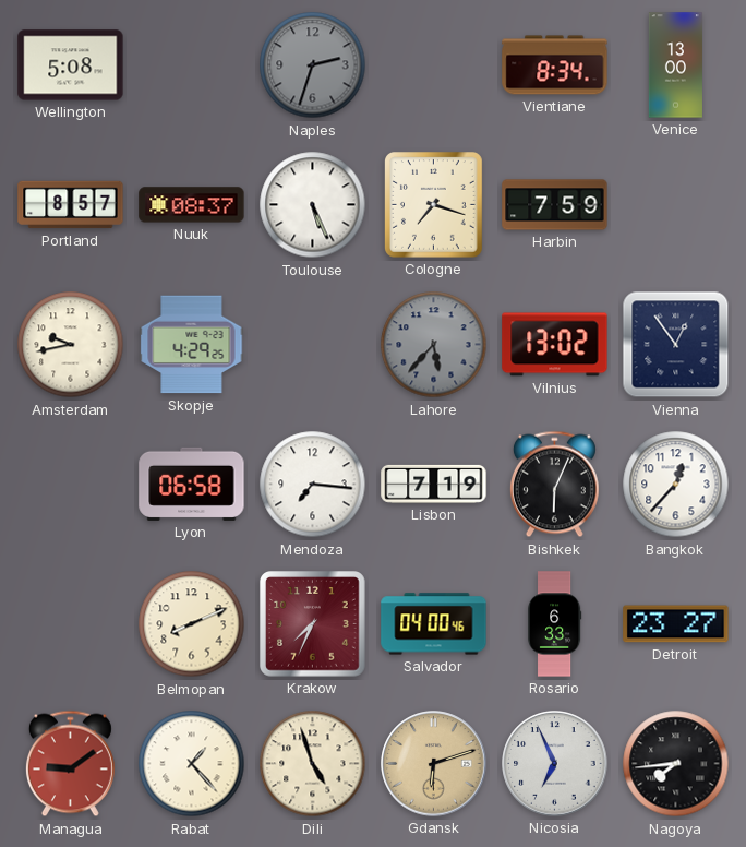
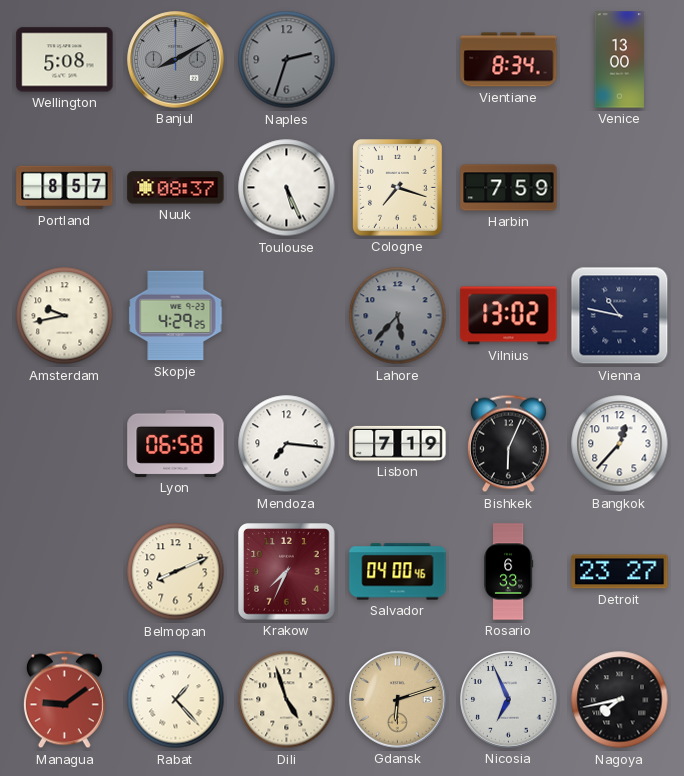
Banjul: none -> 8:10 (176, 60)
Vienna: 12:54 -> 10:47 (620, 316)
Nagoya: 7:44 -> 7:43 (620, 700)
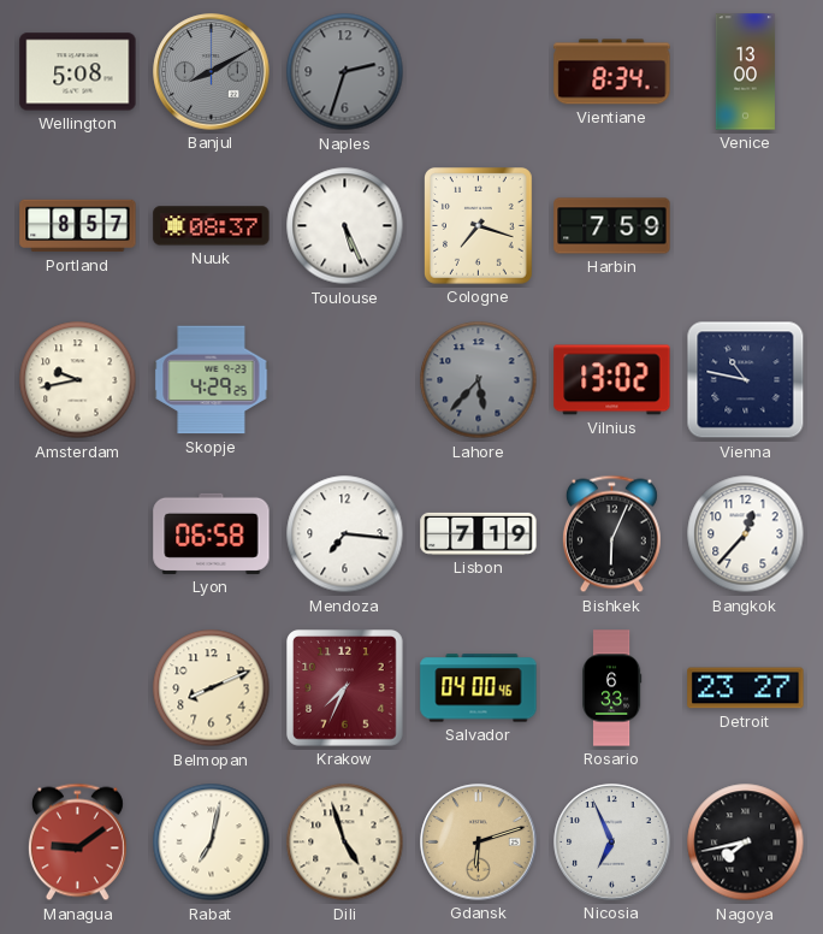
Rabat: 1:23 -> 7:02 (212, 843)
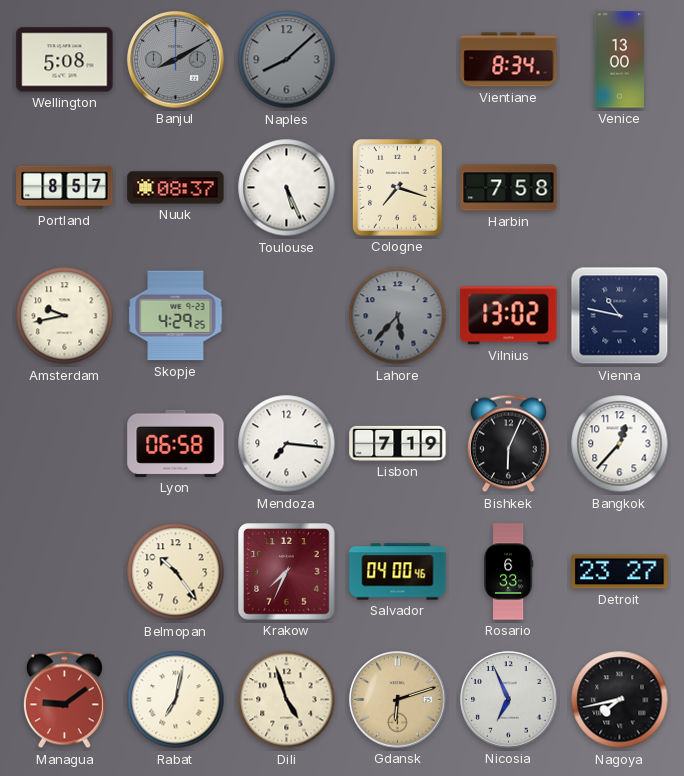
Naples: 2:33 -> 8:08 (287, 60)
Harbin: 7:59 -> 7:58 (509, 188)
Belmopan: 8:11 -> 10:24 (176, 572)
